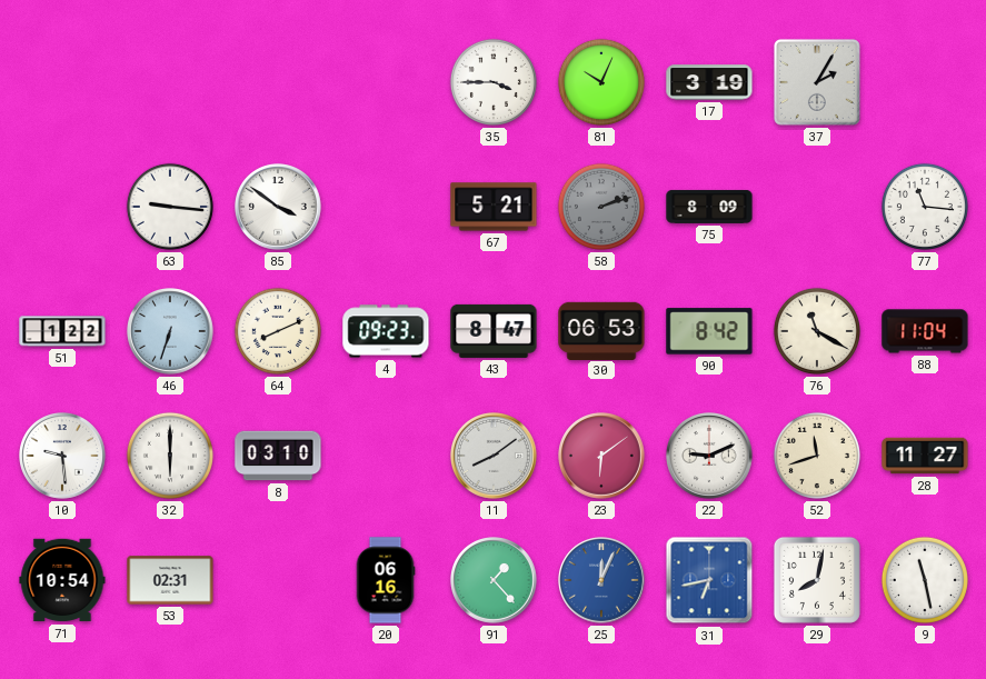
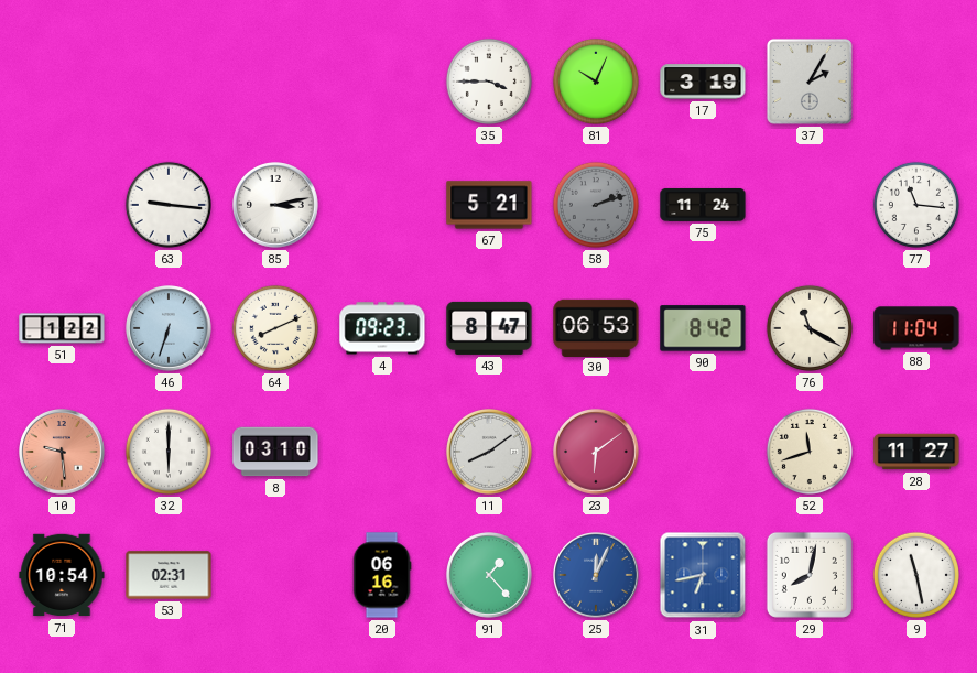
85: 3:51 -> 3:13 (276, 206)
75: 8:09 -> 11:24 (703, 205)
10 dial: white -> salmon (63, 453)
22: 9:11 -> none (710, 457)
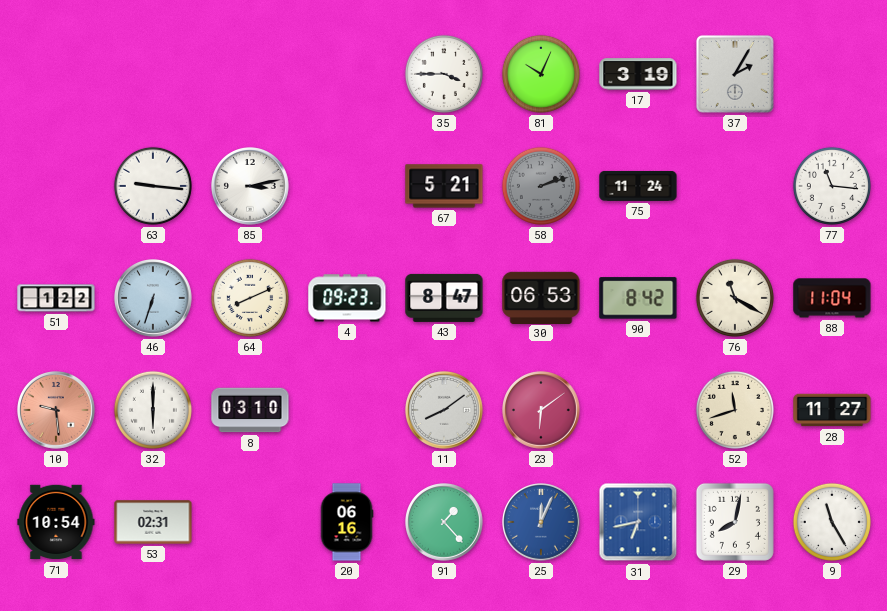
9: 11:28 -> 11:25 (832, 522)
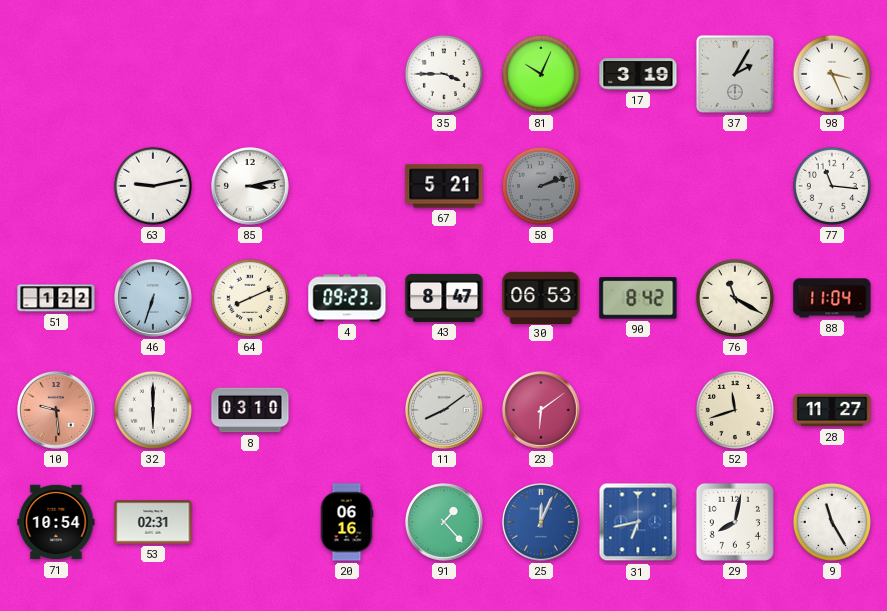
98: none -> 3:26 (832, 74)
63: 9:16 -> 9:13 (153, 186)
75: 11:24 -> none (638, 186)
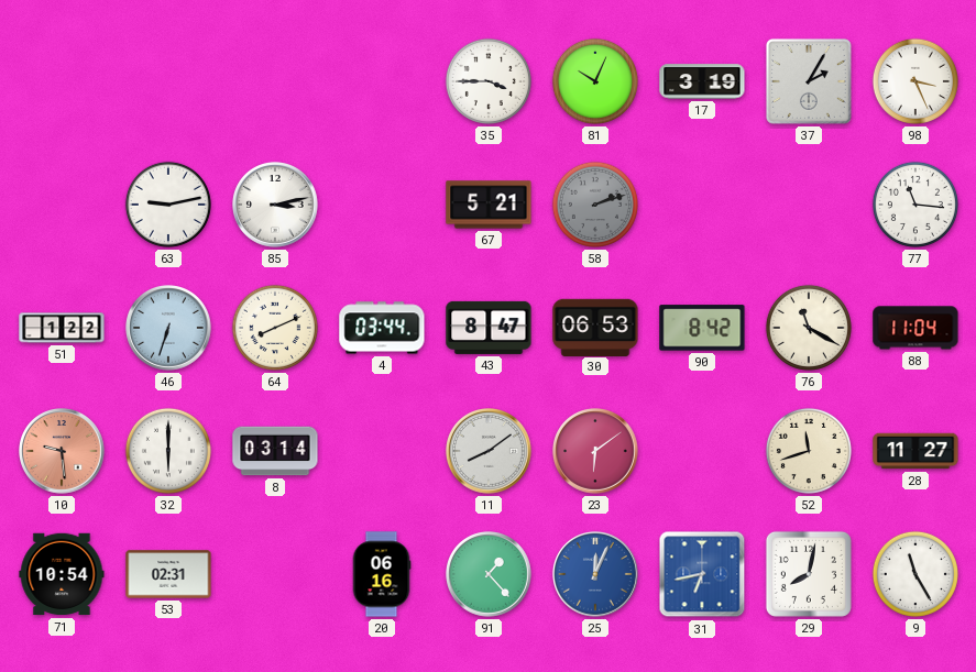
4: 09:23 -> 03:44 (382, 328)
8: 03:10 -> 03:14 (275, 451)
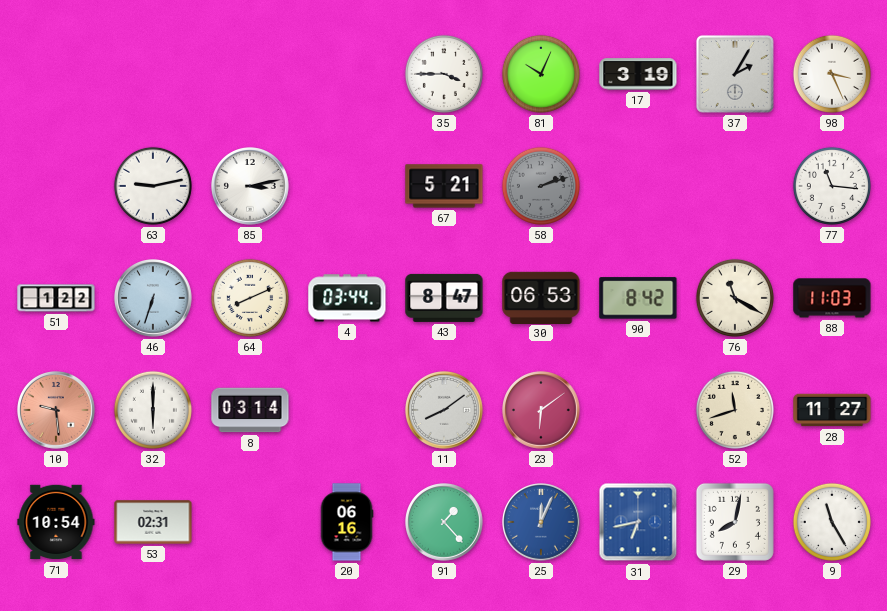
88: 11:04 -> 11:03 (832, 298)
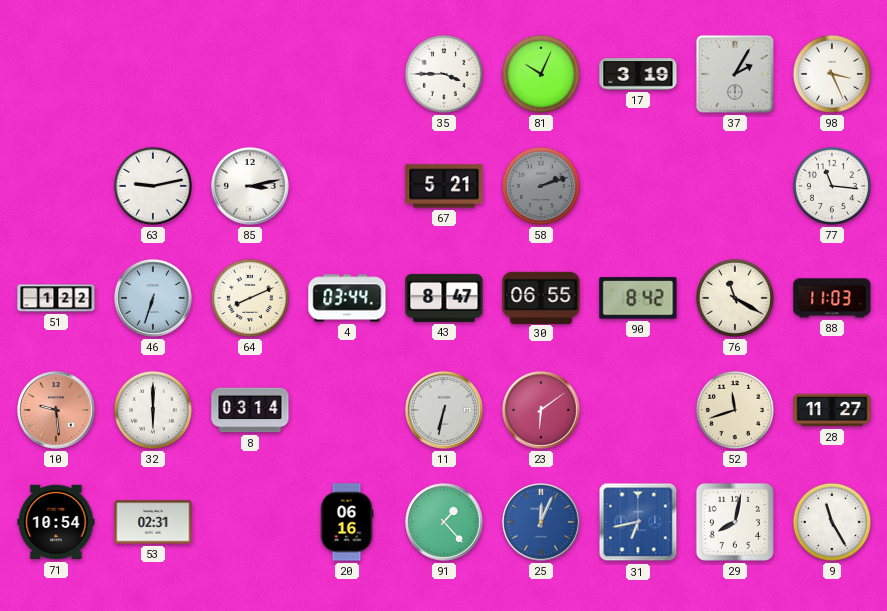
30: 06:53 -> 06:55 (541, 297)
11: 8:09 -> 6:32 (445, 411)
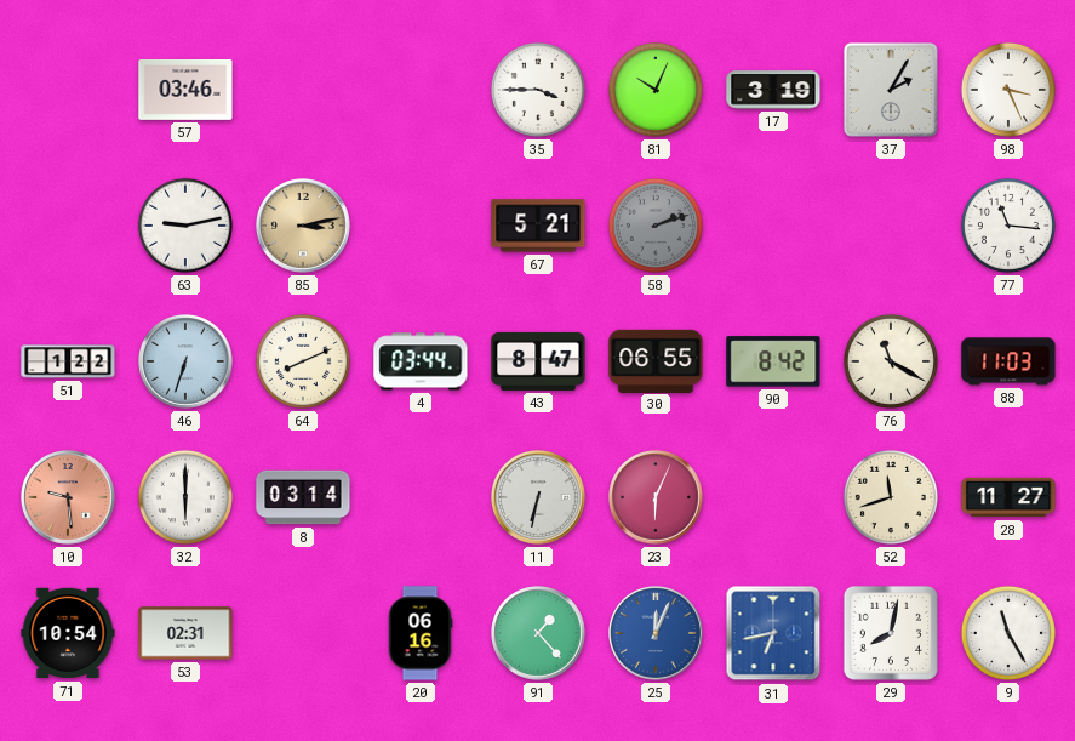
57: none -> 03:46 (185, 90)
85 dial: white -> champagne (304, 227)
23: 6:09 -> 6:04 (657, 498)
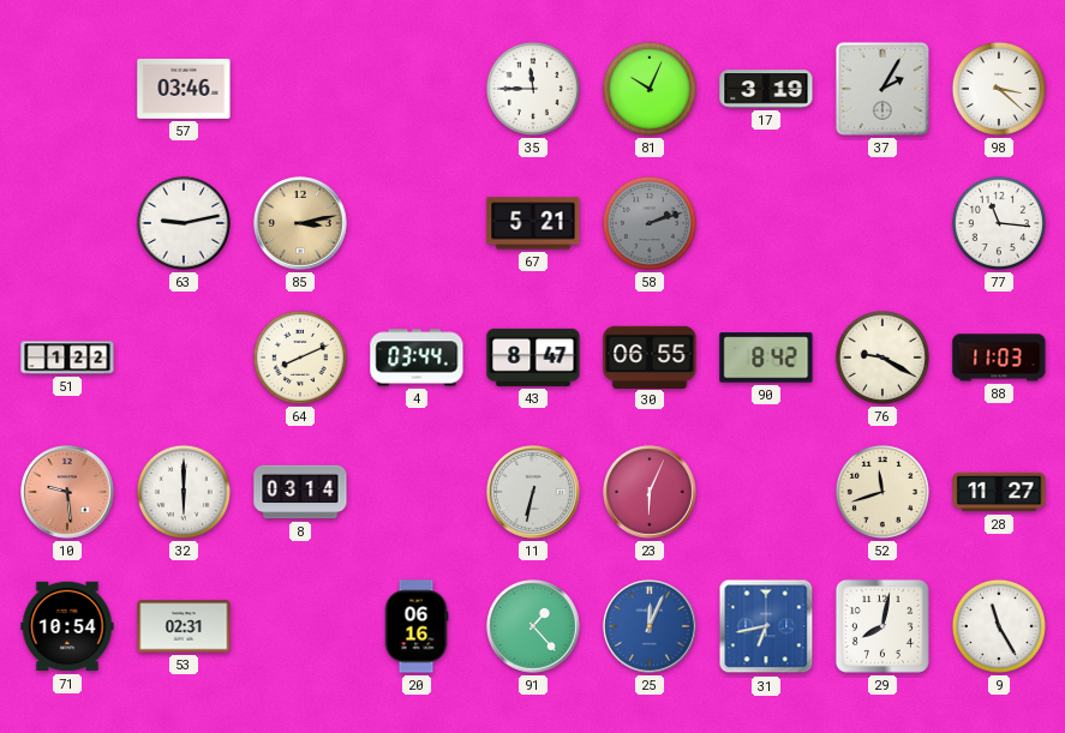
35: 3:45 -> 11:45 (533, 89)
98: 3:26 -> 3:22 (999, 89)
46: 6:33 -> none (187, 363)
76: 11:20 -> 9:20 (882, 358)
